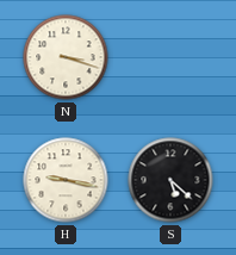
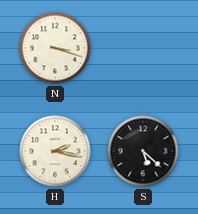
H: 9:17 -> 2:17 (55, 151)
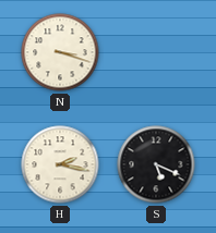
S: 5:22 -> 5:19 (156, 164)
